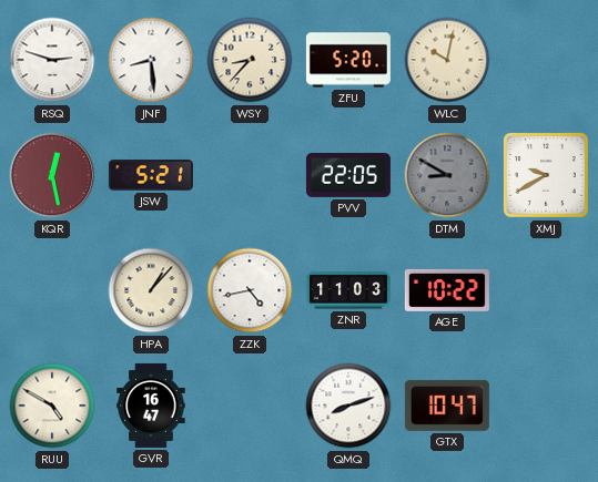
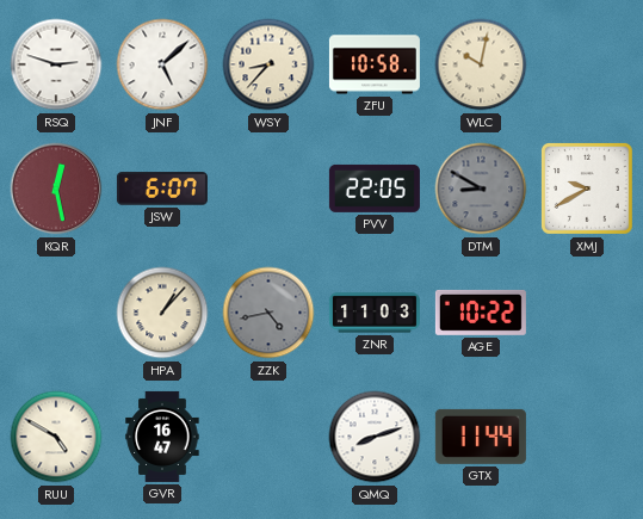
JNF: 8:29 -> 5:08 (162, 64)
ZFU: 5:20 -> 10:58 (375, 64)
JSW: 5:21 -> 6:07 (162, 189)
ZZK dial: white -> grey (268, 313)
GTX: 10:47 -> 11:44 (481, 437)
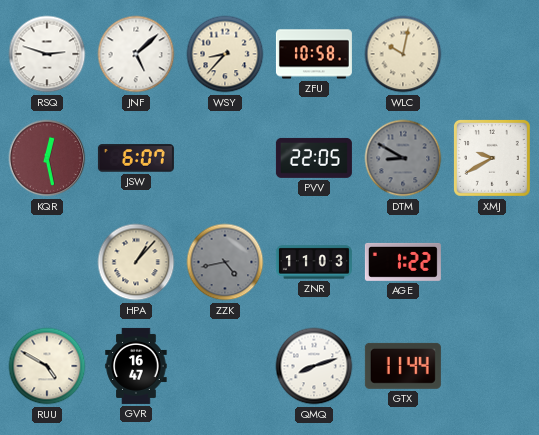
AGE: 10:22 -> 1:22 (403, 262)
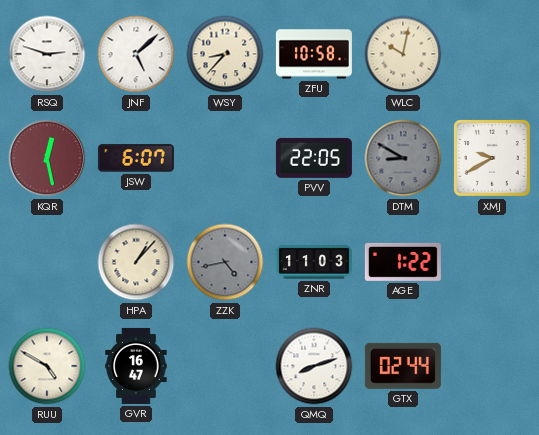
GTX: 11:44 -> 02:44 (403, 366)
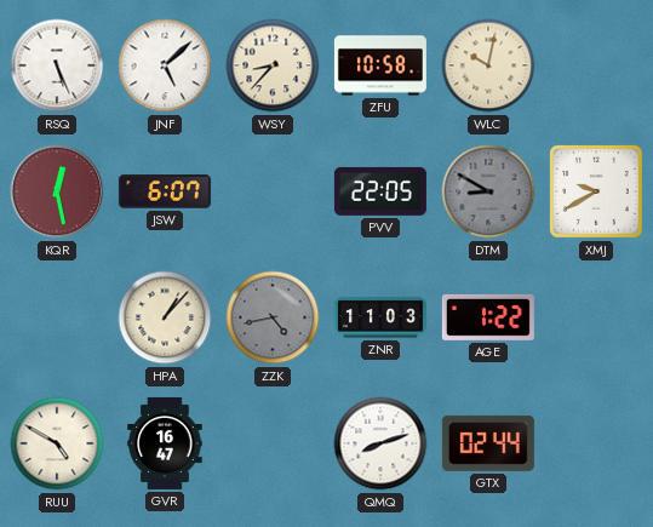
RSQ: 2:48 -> 5:26 (57, 65)
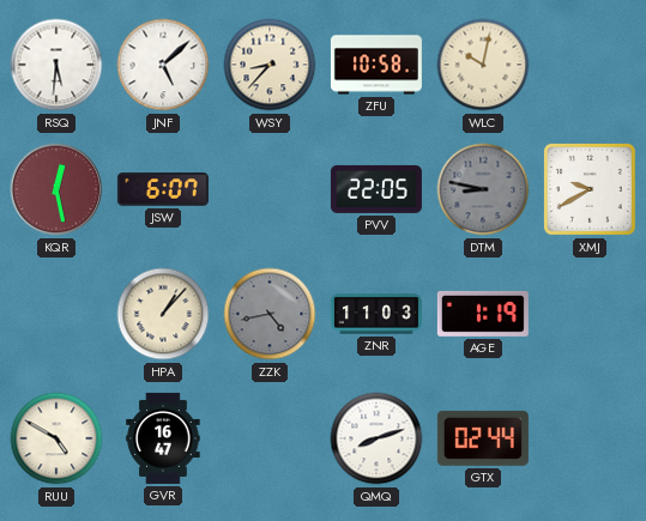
RSQ: 5:26 -> 5:31 (56, 65)
DTM: 8:50 -> 8:47 (483, 189)
AGE: 1:22 -> 1:19 (483, 314)
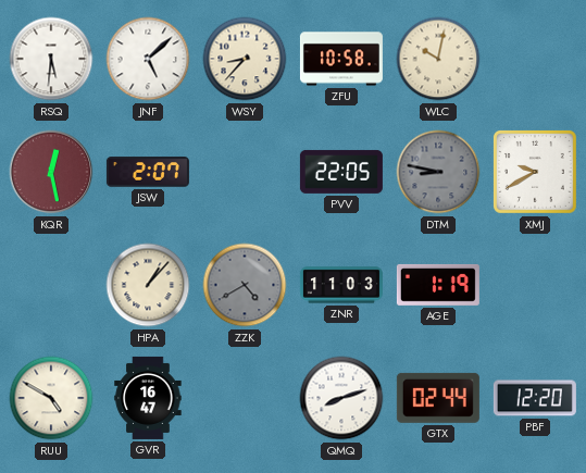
JSW: 6:07 -> 2:07 (148, 172)
ZZK: 4:43 -> 4:40 (245, 285)
PBF: none -> 12:20 (535, 398)
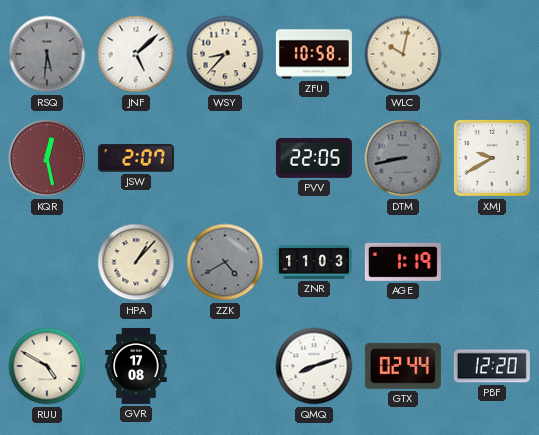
RSQ dial: white -> grey (47, 54)
DTM: 8:47 -> 8:43 (403, 158)
GVR: 16:47 -> 17:08 (136, 366)
